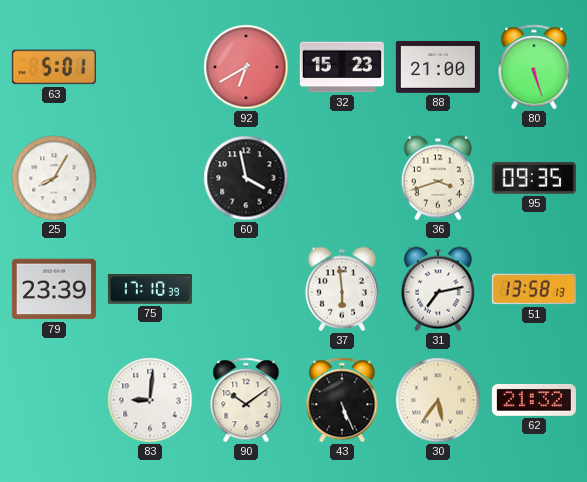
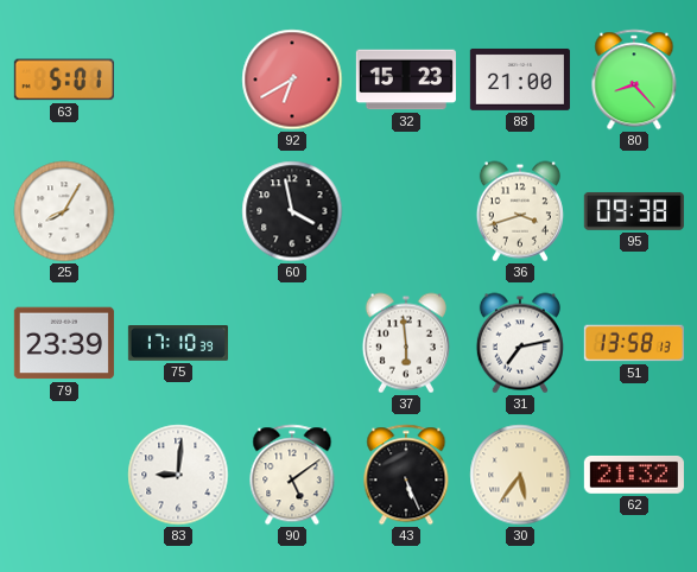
80: 5:27 -> 8:23 (634, 80)
95: 09:35 -> 09:38 (634, 211)
90: 10:09 -> 5:09 (292, 475)
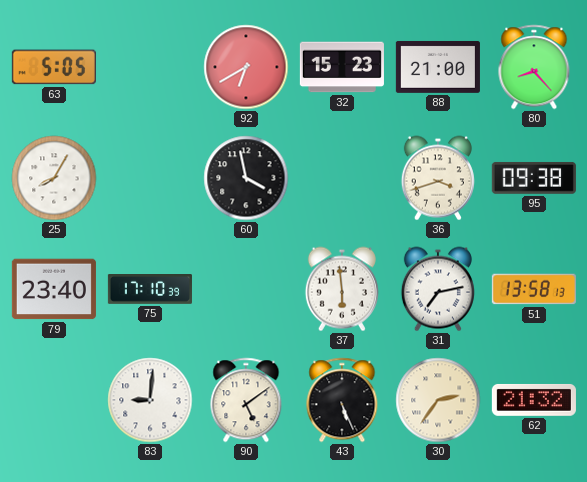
63: 5:01 -> 5:05 (54, 67)
79: 23:39 -> 23:40 (54, 289)
30: 5:36 -> 2:36 (438, 400)
